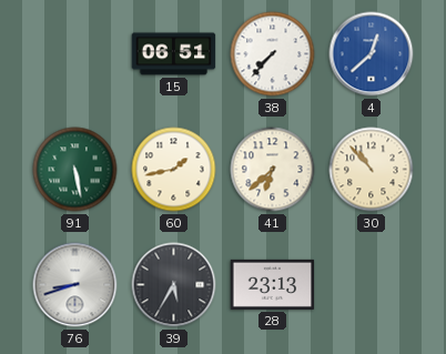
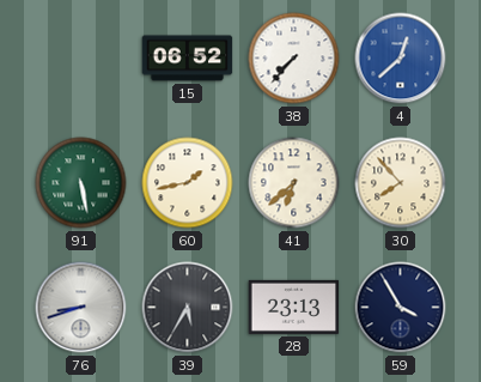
15: 06:51 -> 06:52 (188, 59)
30: 10:53 -> 7:53 (401, 183)
59: none -> 3:55 (401, 308)
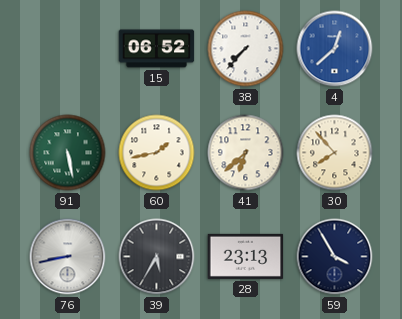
76: 8:42 -> 8:43 (68, 257)
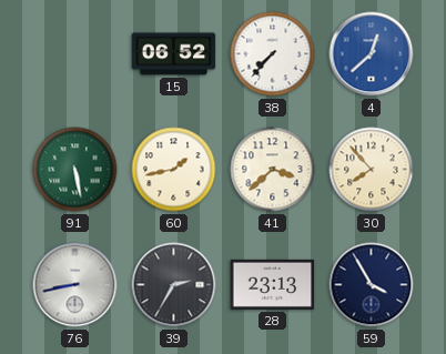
41: 6:38 -> 3:38 (273, 170)
39: 5:35 -> 2:35 (174, 285)
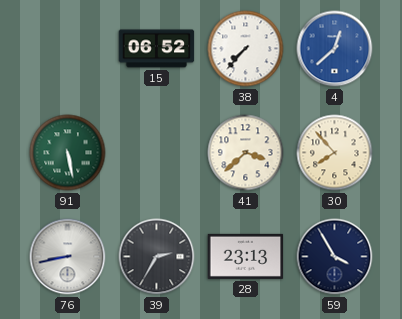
60: 1:43 -> none (174, 170)
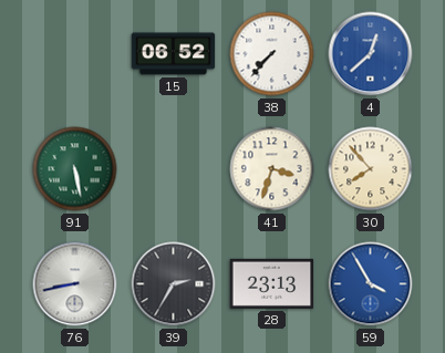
41: 3:38 -> 3:33 (272, 169)
59 dial: navy -> blue (371, 284)
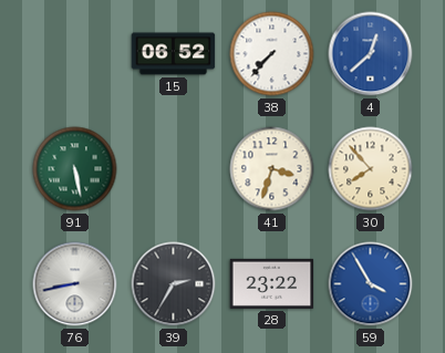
28: 23:13 -> 23:22 (272, 283)
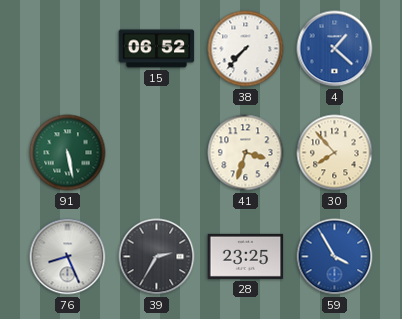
4: 12:38 -> 1:22 (335, 49)
76: 8:43 -> 8:26 (68, 257)
28: 23:22 -> 23:25 (246, 256)
